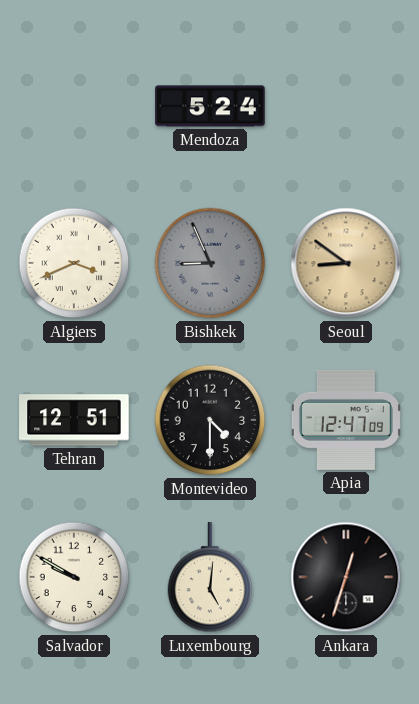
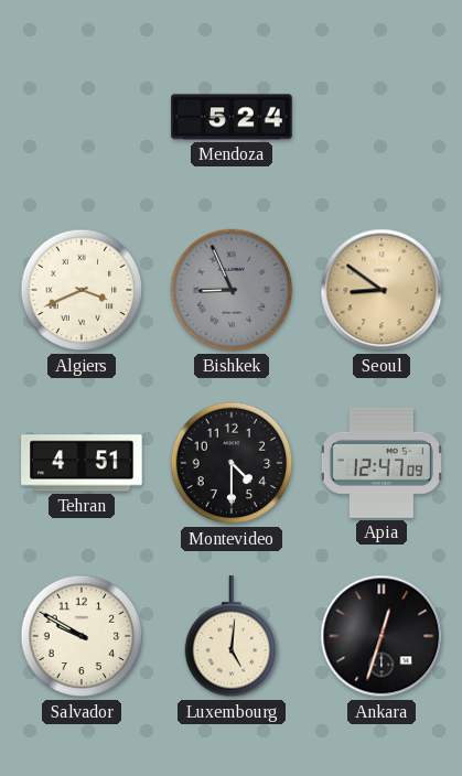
Tehran: 12:51 -> 4:51 (82, 463)
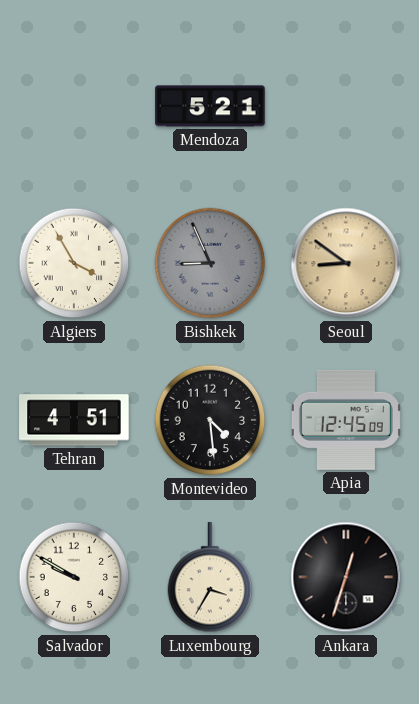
Mendoza: 5:24 -> 5:21 (210, 106)
Algiers: 3:41 -> 3:55 (74, 263)
Montevideo: 4:30 -> 4:29 (210, 420)
Apia: 12:47 -> 12:45 (346, 420)
Luxembourg: 5:01 -> 3:35 (210, 578)
